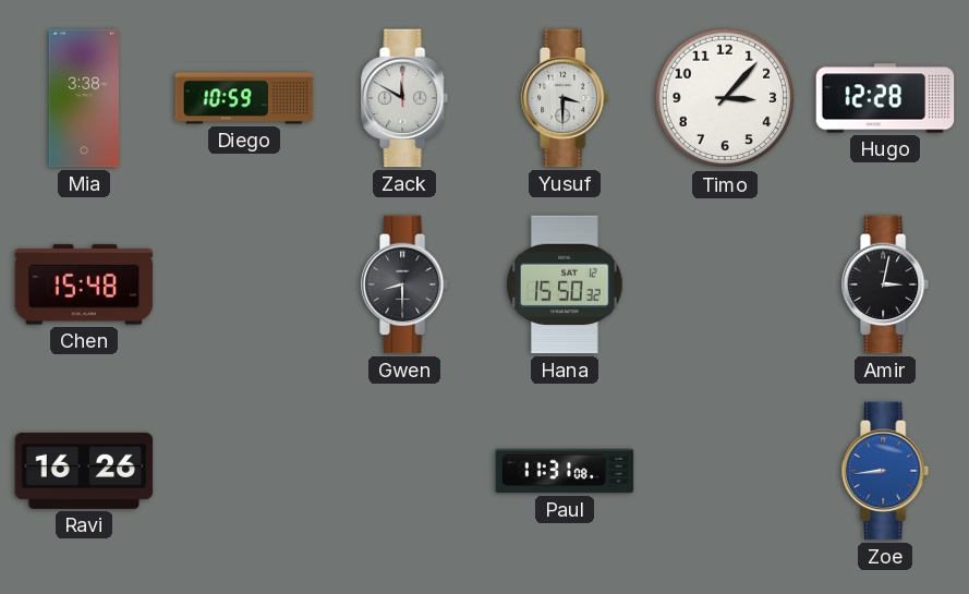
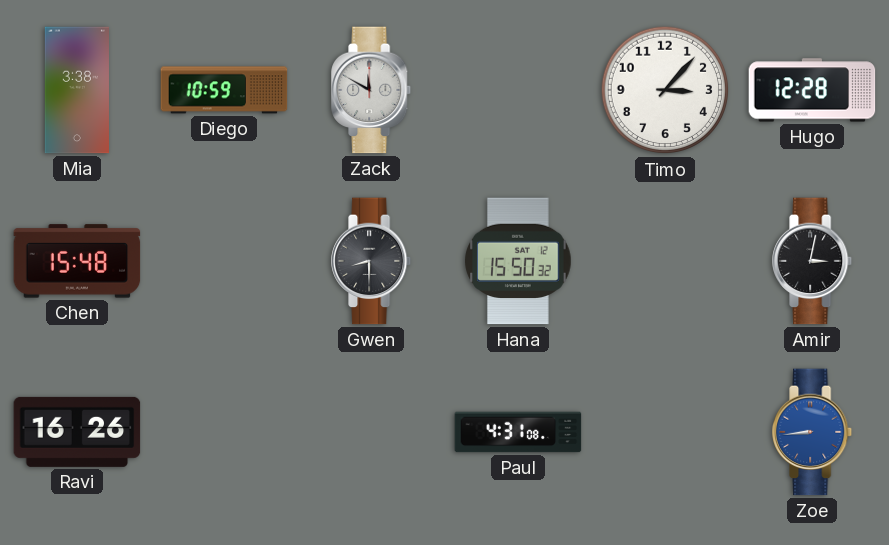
Yusuf: 3:30 -> none (566, 98)
Paul: 11:31 -> 4:31 (518, 432)
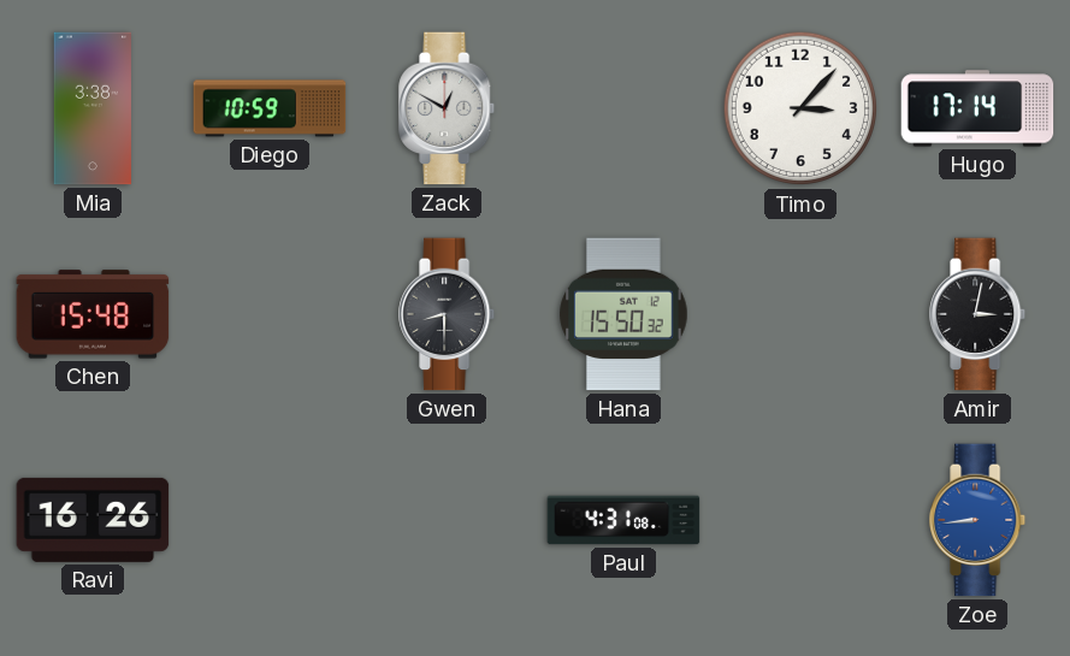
Zack: 11:50 -> 12:50 (448, 108)
Hugo: 12:28 -> 17:14 (977, 108)
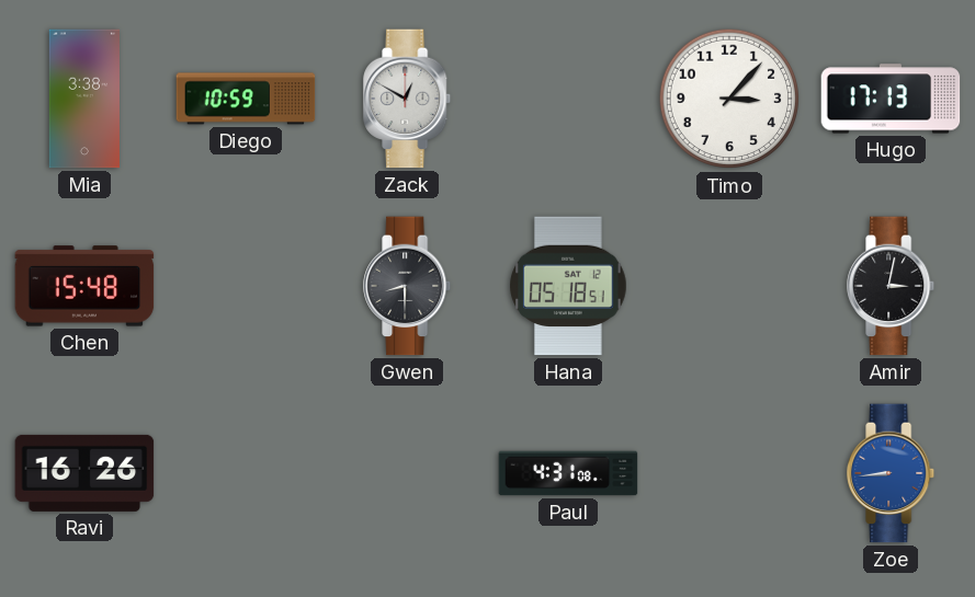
Hugo: 17:14 -> 17:13 (891, 99)
Hana: 15:50 -> 05:18 (568, 286)
